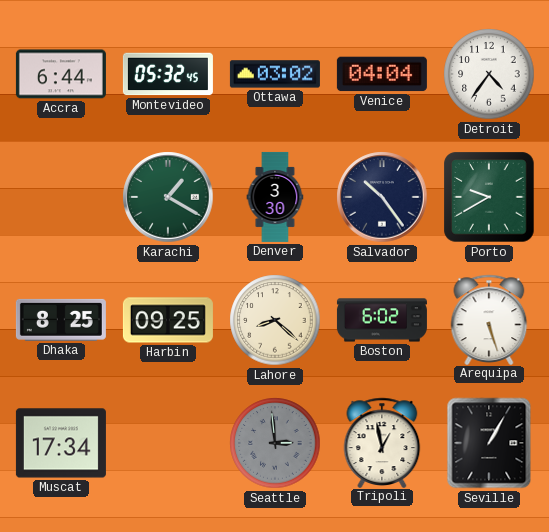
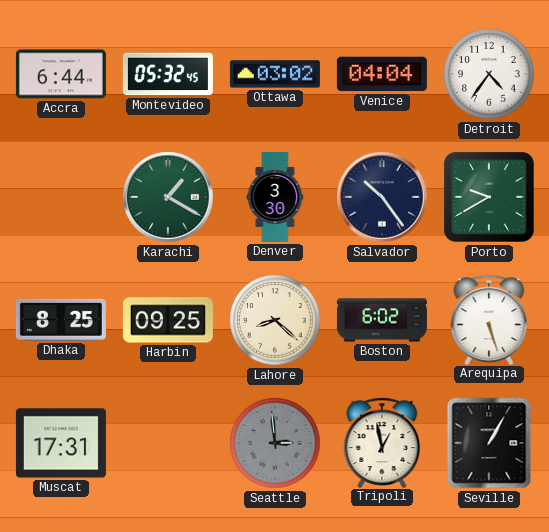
Muscat: 17:34 -> 17:31 (61, 443)
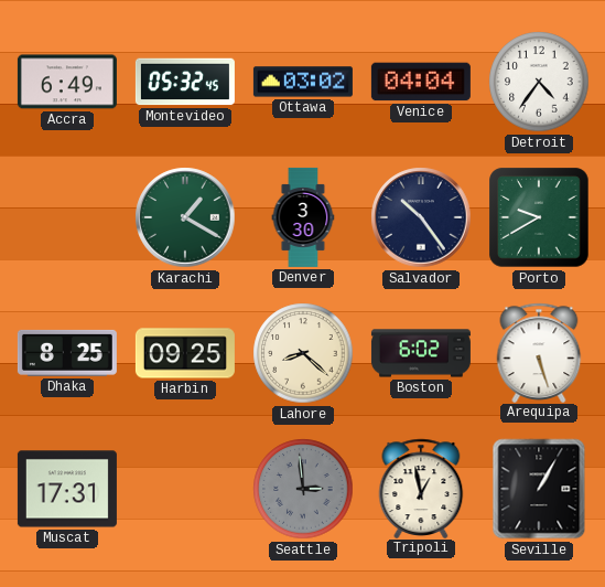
Accra: 6:44 -> 6:49 (67, 82)
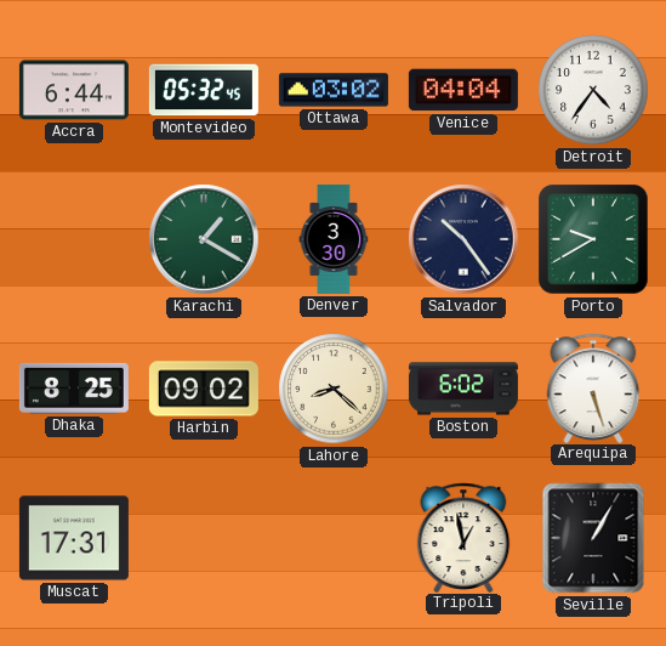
Accra: 6:49 -> 6:44 (74, 90)
Harbin: 09:25 -> 09:02 (204, 389)
Seattle: 2:59 -> none (303, 489)
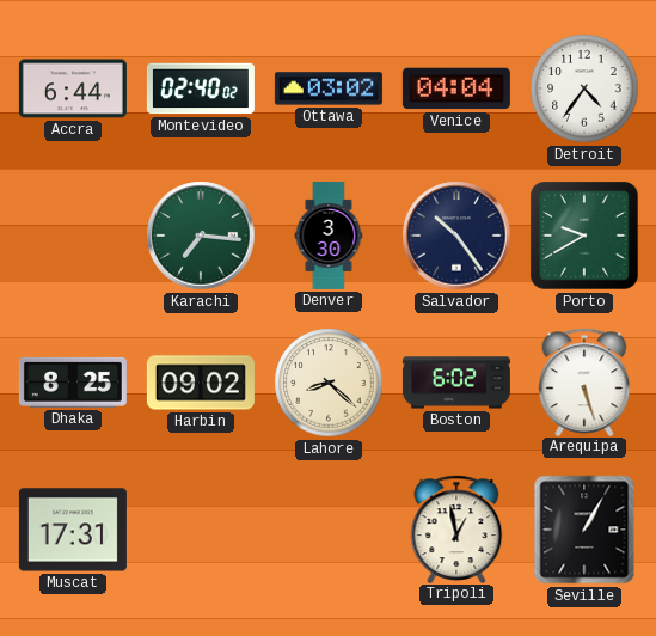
Montevideo: 05:32 -> 02:40 (201, 88)
Karachi: 1:20 -> 7:16 (201, 236)
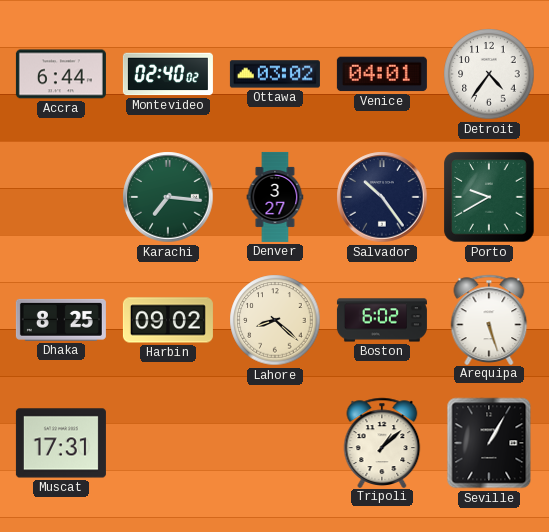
Venice: 04:04 -> 04:01 (382, 74)
Denver: 3:30 -> 3:27 (275, 197)
Tripoli: 12:58 -> 1:08 (382, 442)
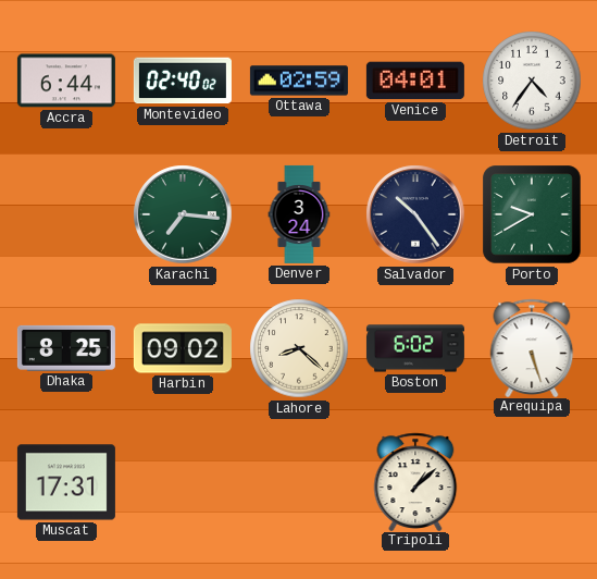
Ottawa: 03:02 -> 02:59 (299, 81)
Denver: 3:27 -> 3:24 (299, 214)
Seville: 1:05 -> none (489, 443)
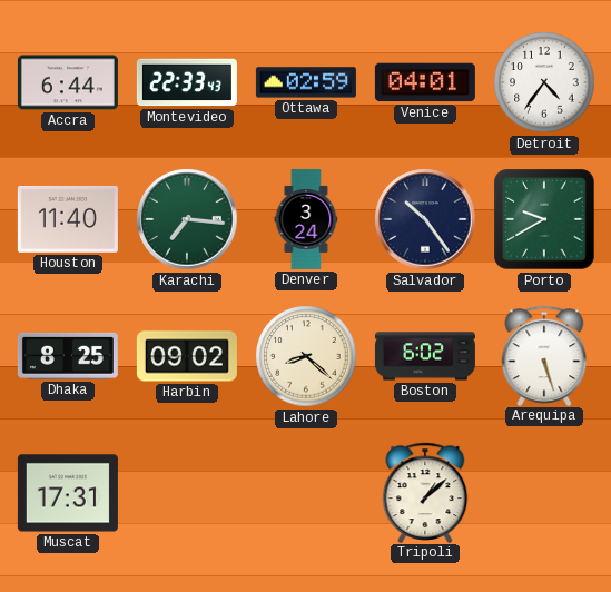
Montevideo: 02:40 -> 22:33 (187, 82)
Houston: none -> 11:40 (68, 219)
